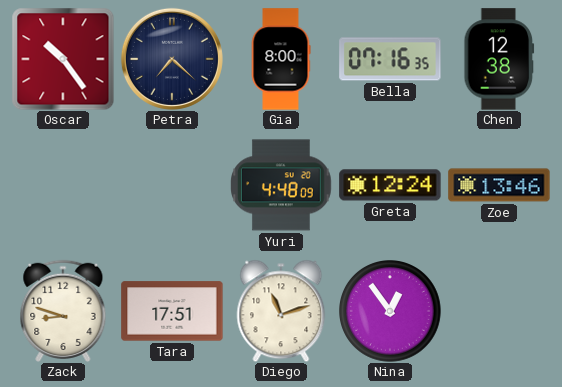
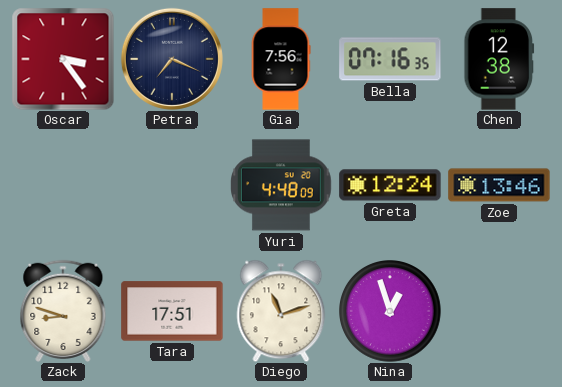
Oscar: 10:24 -> 3:24 (63, 59)
Petra: 7:22 -> 7:19 (172, 59)
Gia: 8:00 -> 7:56 (281, 59)
Nina: 12:54 -> 12:57 (391, 312)
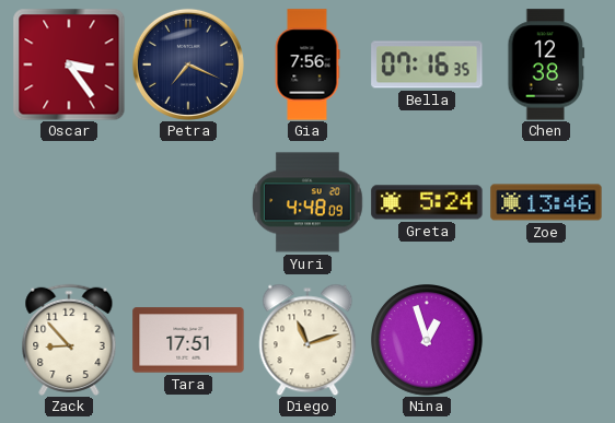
Greta: 12:24 -> 5:24 (427, 202)
Zack: 8:48 -> 8:53 (69, 340)
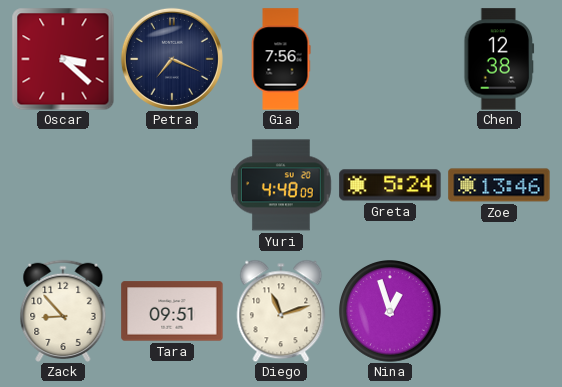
Oscar: 3:24 -> 3:22 (63, 59)
Bella: 07:16 -> none (427, 64)
Tara: 17:51 -> 09:51 (172, 311)
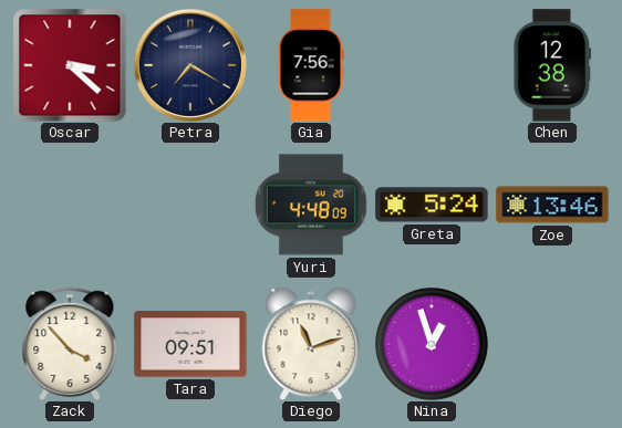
Petra: 7:19 -> 7:20 (190, 65)
Zack: 8:53 -> 3:53 (70, 344)
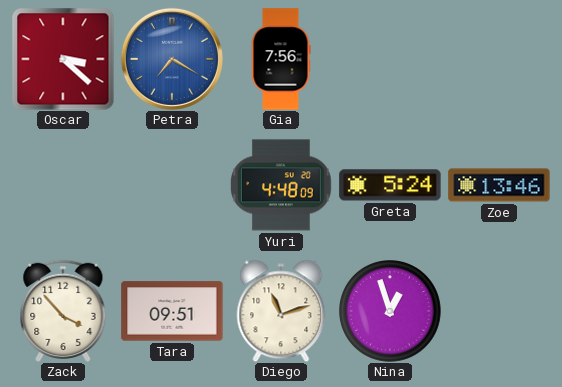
Petra dial: navy -> blue (172, 59)
Chen: 12:38 -> none (552, 65)
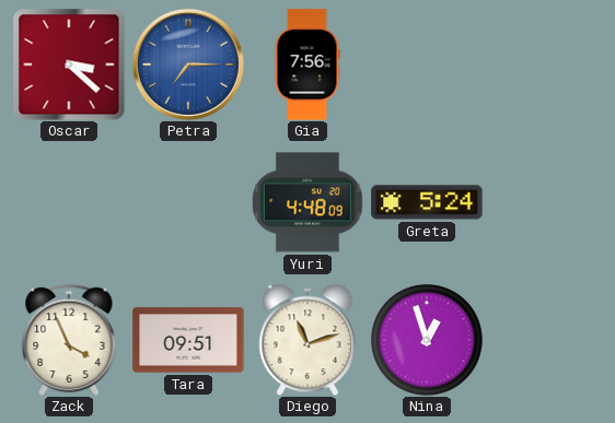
Petra: 7:20 -> 7:15 (188, 64)
Zoe: 13:46 -> none (499, 185)
Zack: 3:53 -> 3:56 (69, 340)
